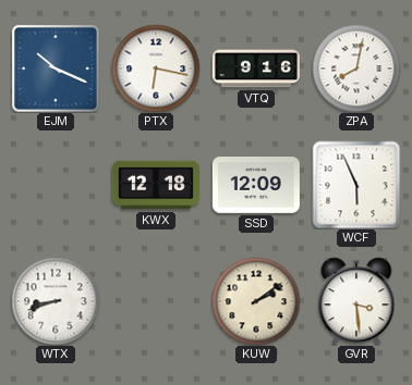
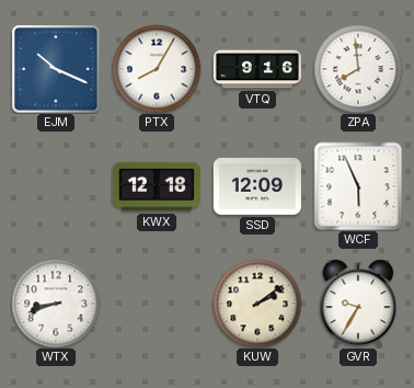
PTX: 6:17 -> 8:05 (157, 69)
ZPA: 8:02 -> 7:59 (358, 69)
GVR: 3:29 -> 9:35 (358, 304)
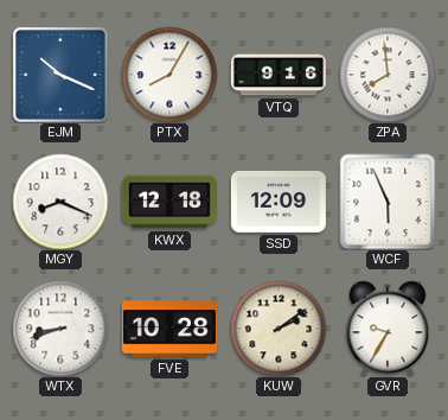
MGY: none -> 8:19 (60, 202)
FVE: none -> 10:28 (169, 329)
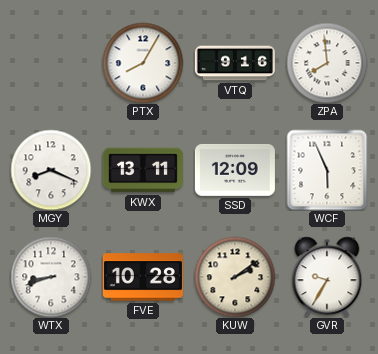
EJM: 10:19 -> none (60, 75)
KWX: 12:18 -> 13:11 (143, 170)
